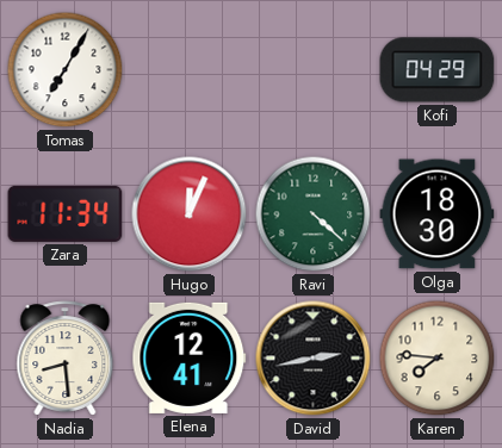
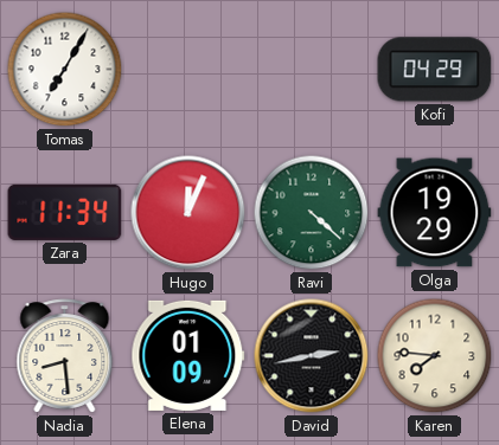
Olga: 18:30 -> 19:29 (435, 213)
Elena: 12:41 -> 01:09 (188, 355)
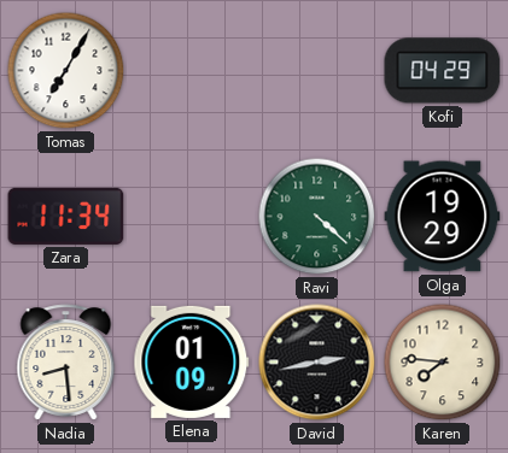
Hugo: 12:04 -> none (188, 213)
